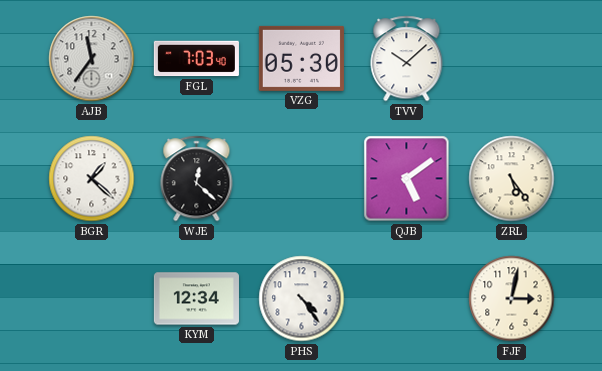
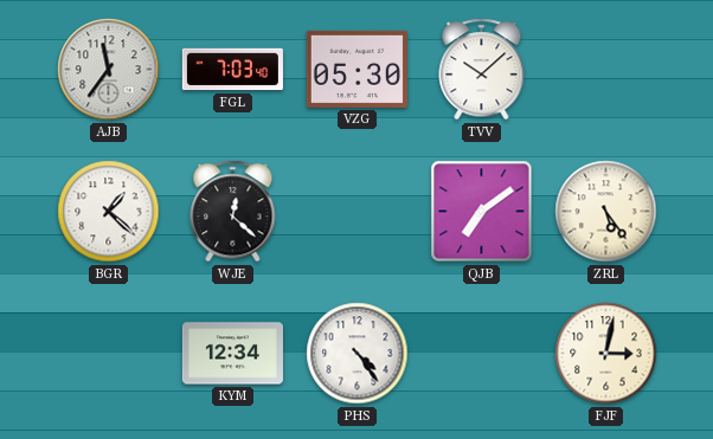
QJB: 5:09 -> 7:09 (482, 212)
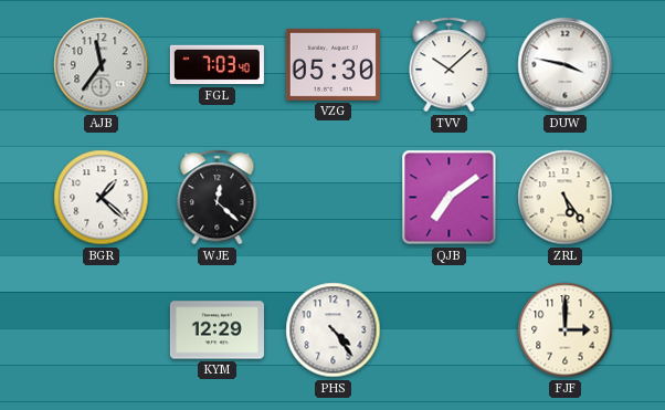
DUW: none -> 3:47 (566, 65)
KYM: 12:34 -> 12:29 (217, 330)
FJF: 3:02 -> 3:00 (566, 330)
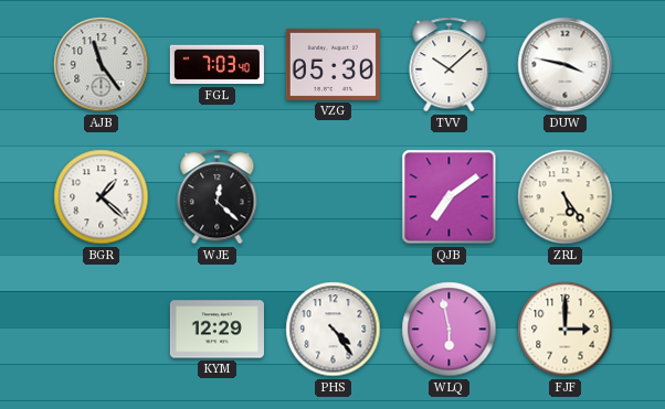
AJB: 11:36 -> 11:24 (102, 65)
WLQ: none -> 5:58 (450, 330)
